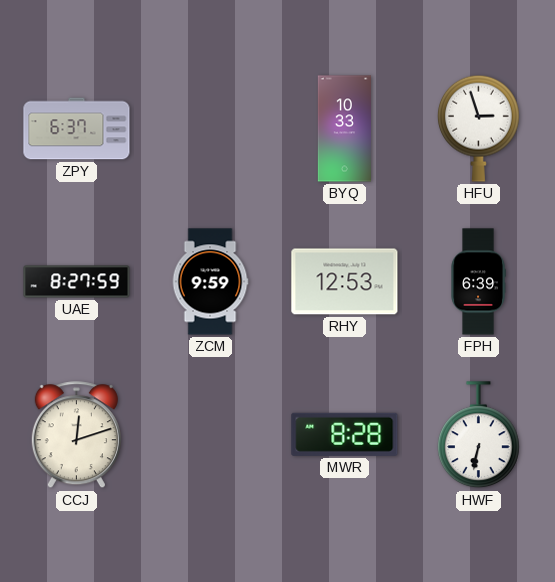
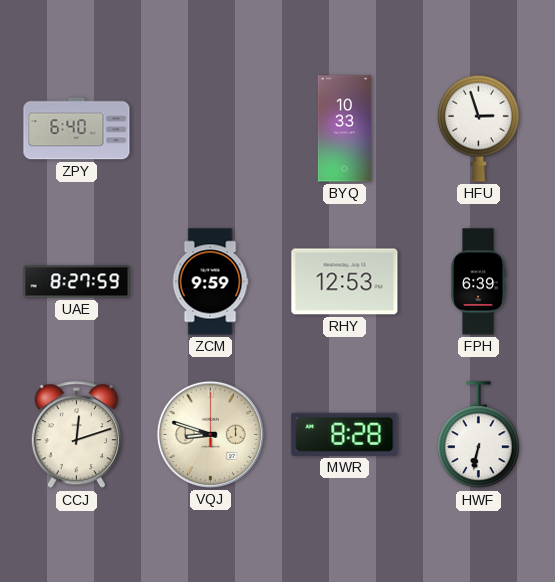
ZPY: 6:37 -> 6:40 (77, 129)
VQJ: none -> 8:48 (210, 434)
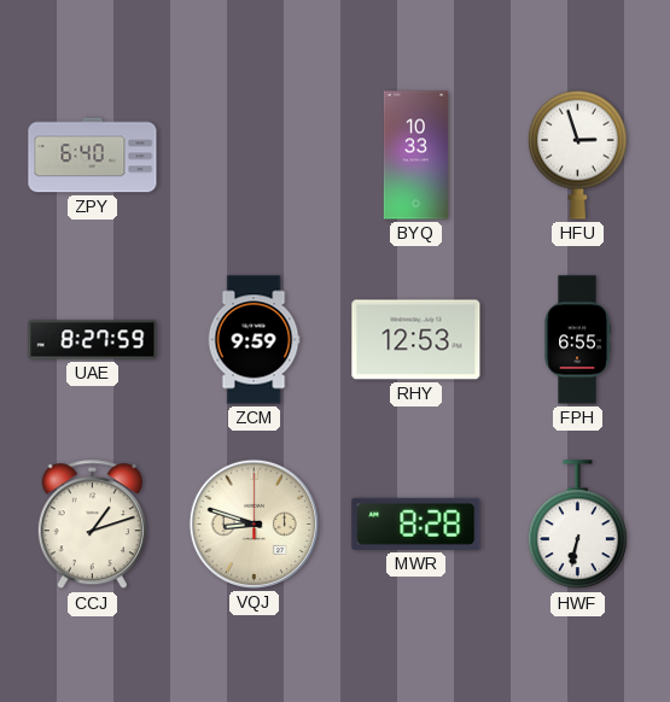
FPH: 6:39 -> 6:55 (577, 340)
CCJ: 12:12 -> 1:12 (92, 525)
